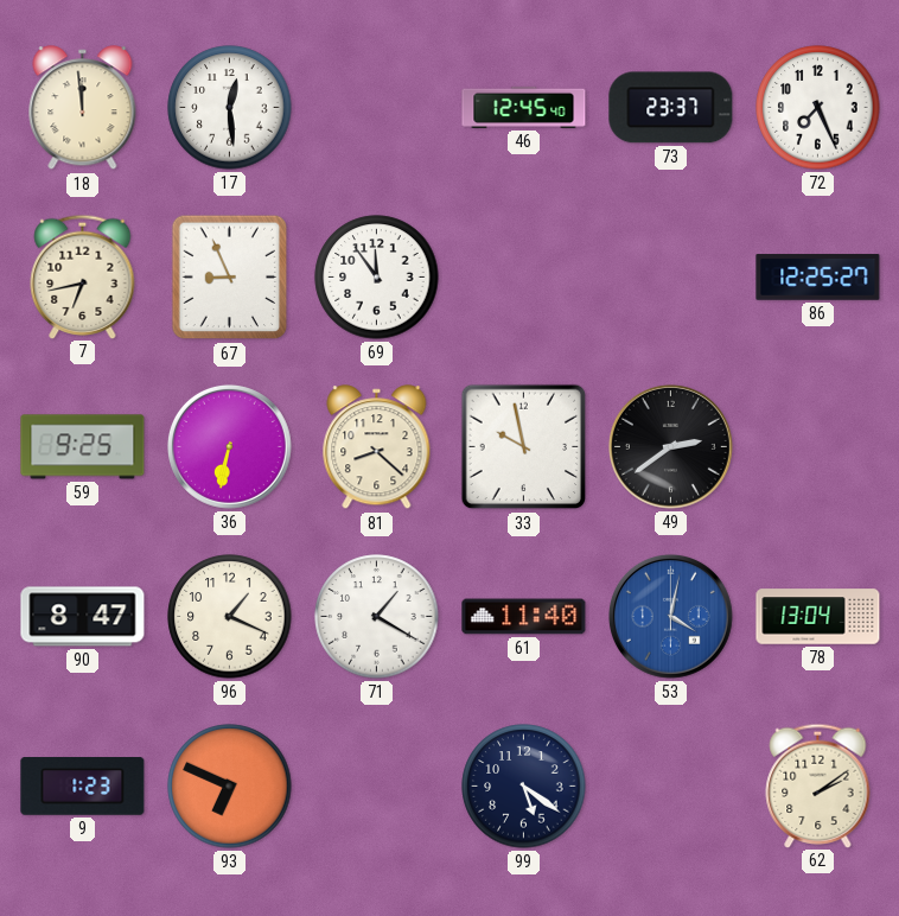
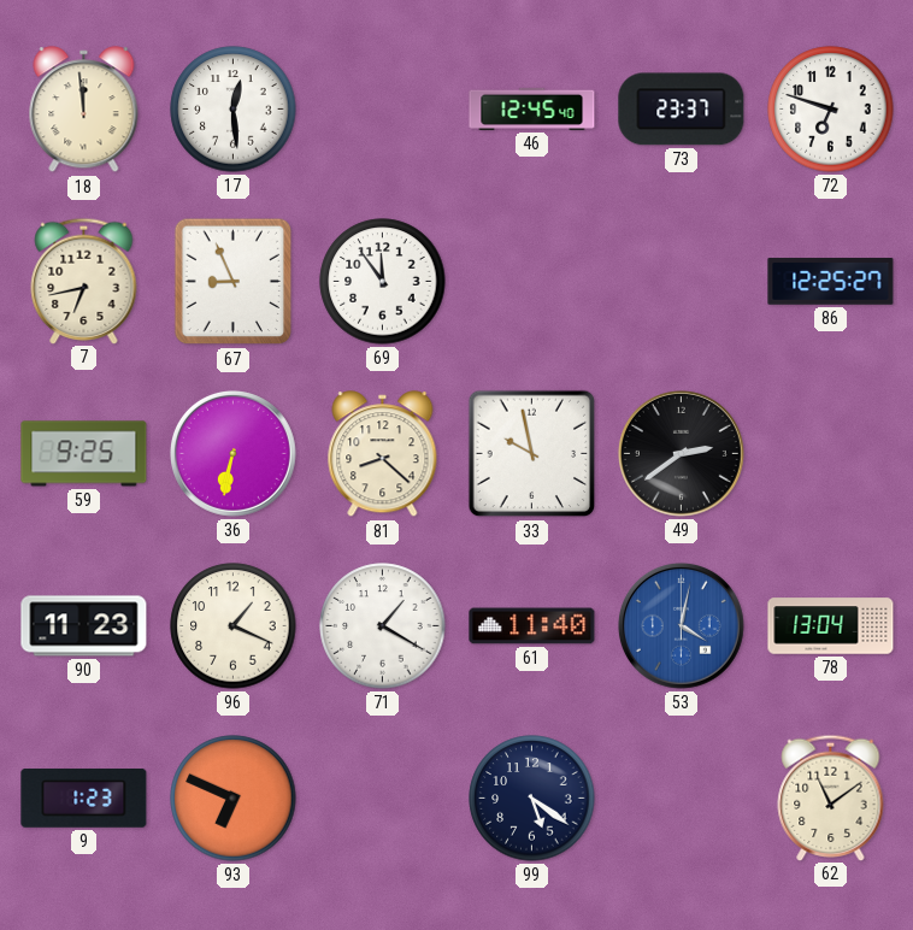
72: 7:26 -> 6:48 (831, 110)
90: 8:47 -> 11:23 (84, 626)
62: 2:09 -> 11:09 (831, 797)
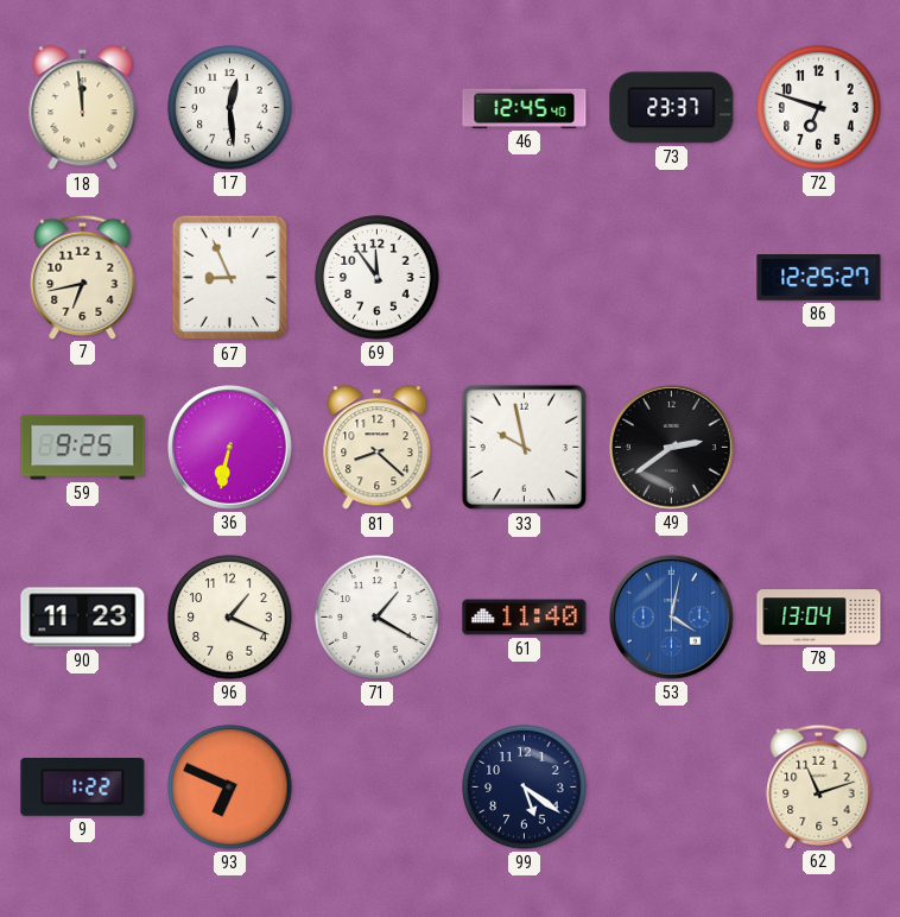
9: 1:23 -> 1:22 (83, 788)
62: 11:09 -> 11:12 (819, 786)
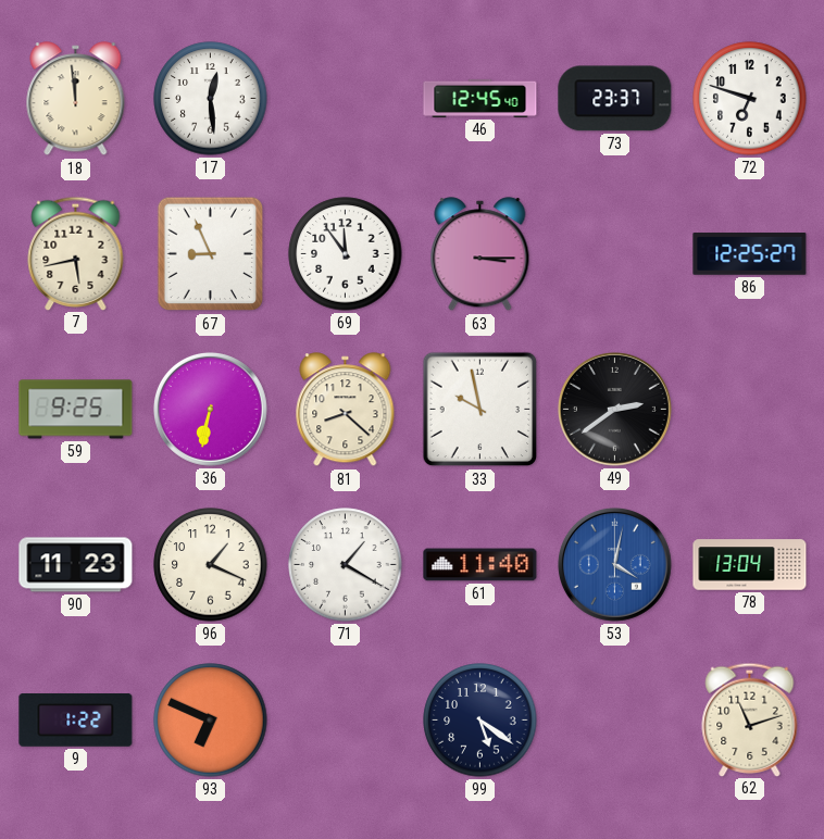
7: 6:43 -> 5:43 (76, 253)
63: none -> 3:15 (480, 254)
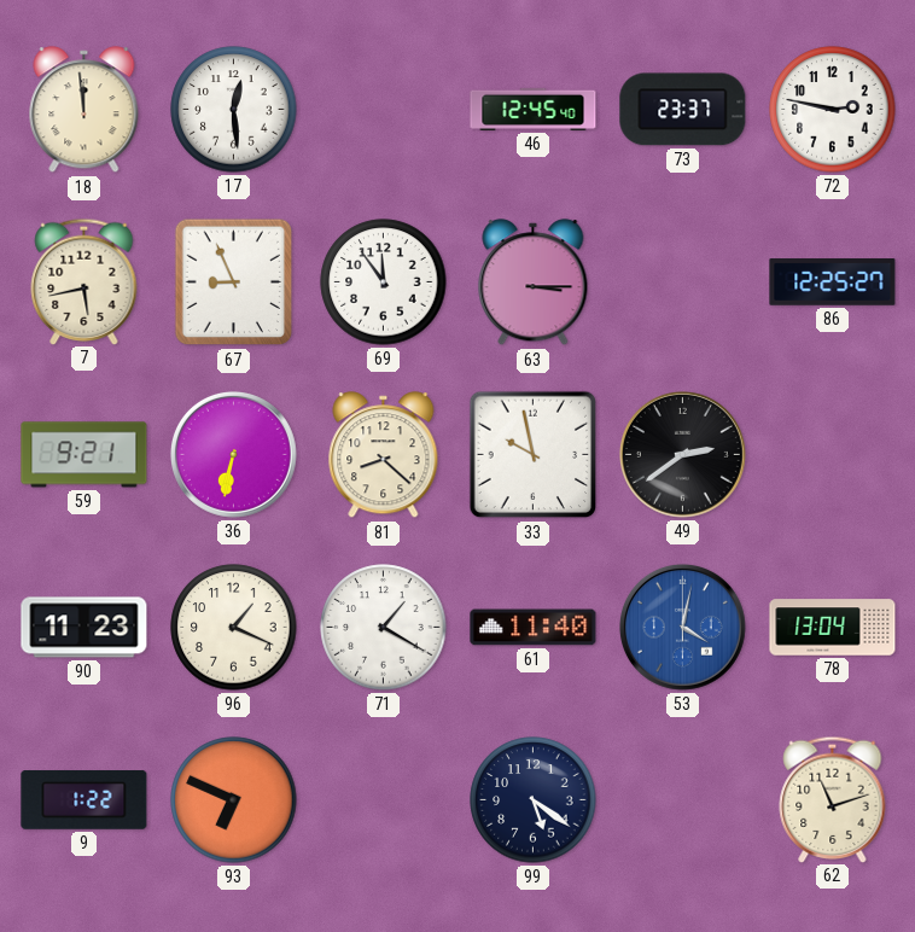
72: 6:48 -> 2:47 (833, 110)
59: 9:25 -> 9:21 (84, 455)
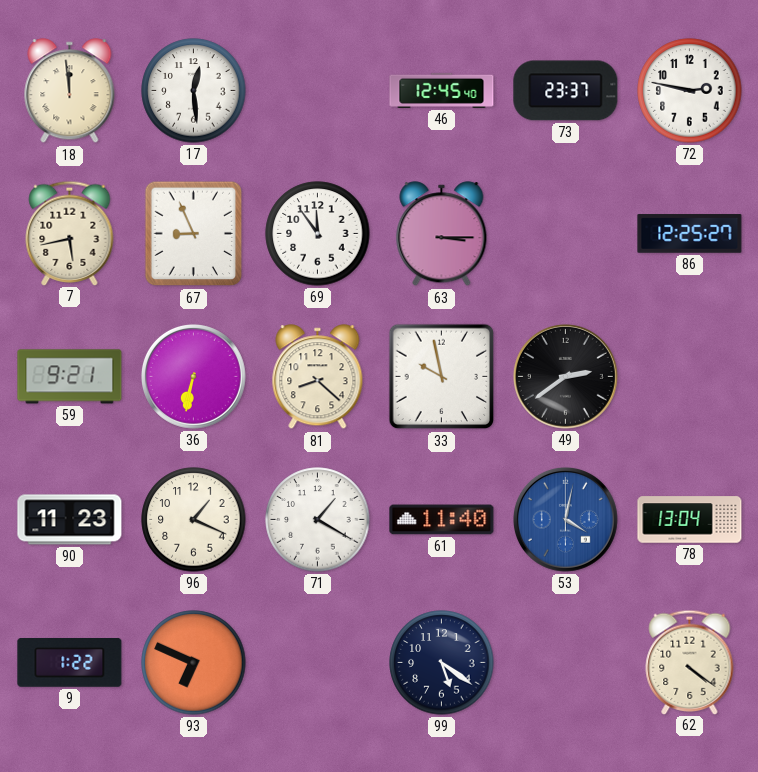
62: 11:12 -> 4:21 (690, 662)
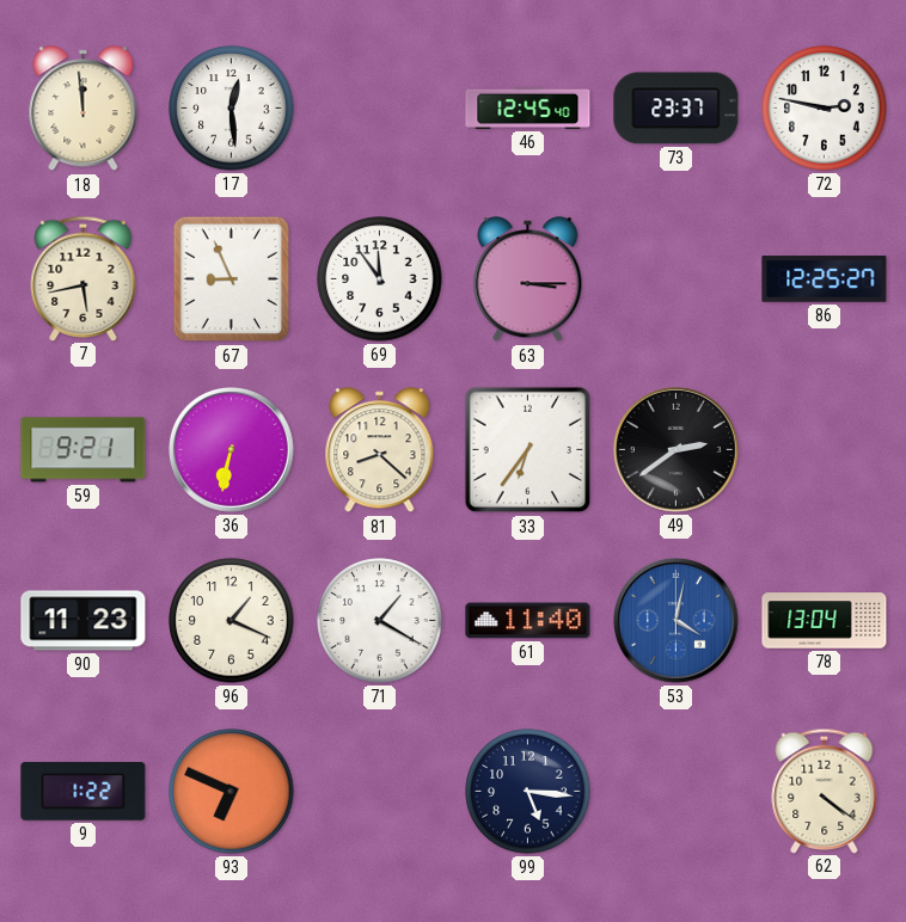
33: 9:58 -> 6:36 (528, 450)
99: 5:21 -> 5:16 (528, 792)
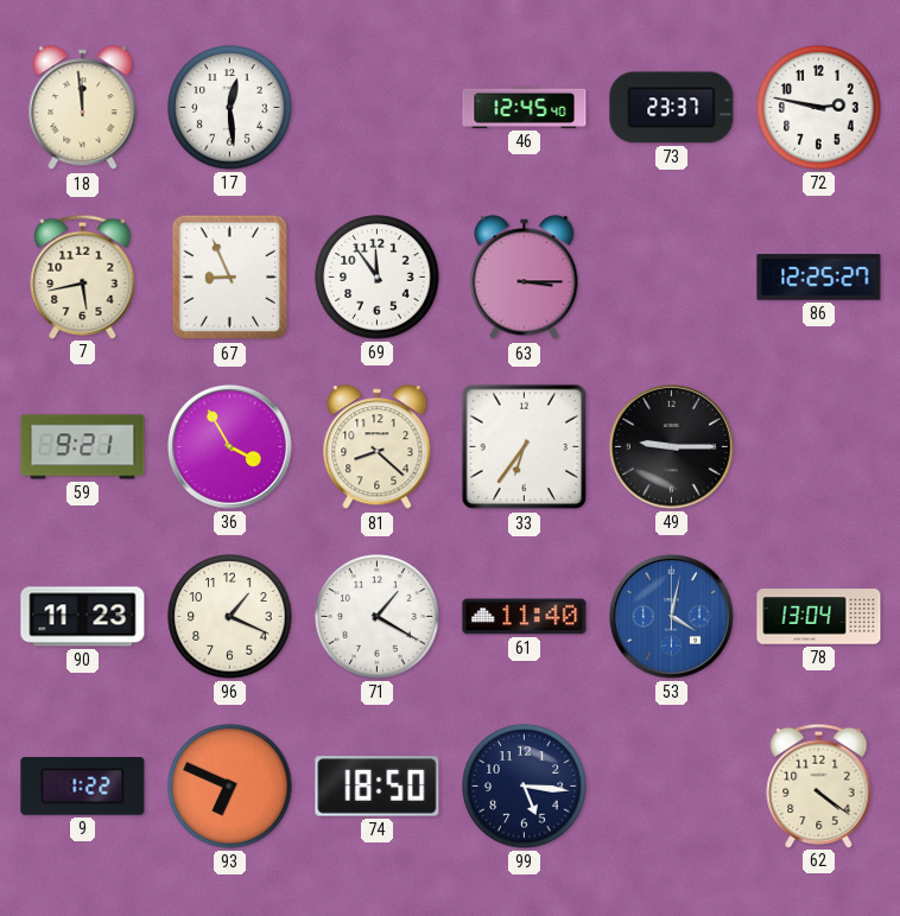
36: 6:32 -> 3:55 (229, 446)
49: 2:39 -> 9:15 (671, 446)
74: none -> 18:50 (378, 787)
